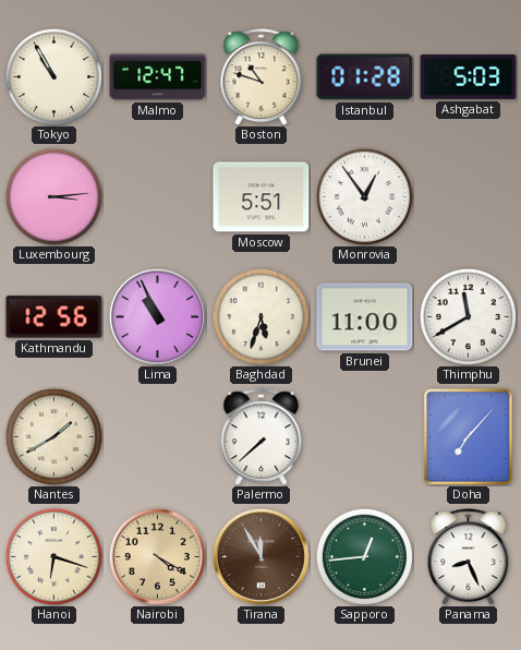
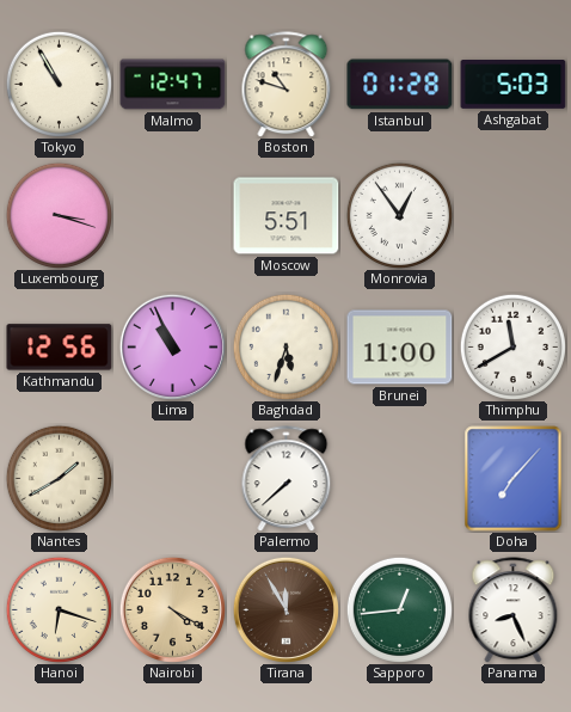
Luxembourg: 3:14 -> 3:18 (59, 215)
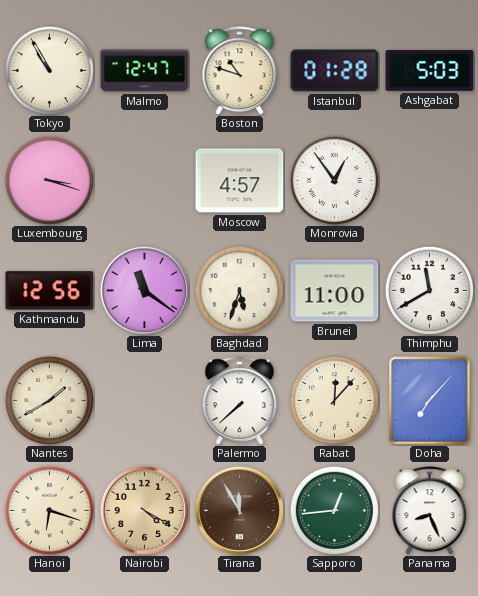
Moscow: 5:51 -> 4:57 (240, 181)
Lima: 10:56 -> 11:21 (144, 290)
Rabat: none -> 12:07 (334, 400)
